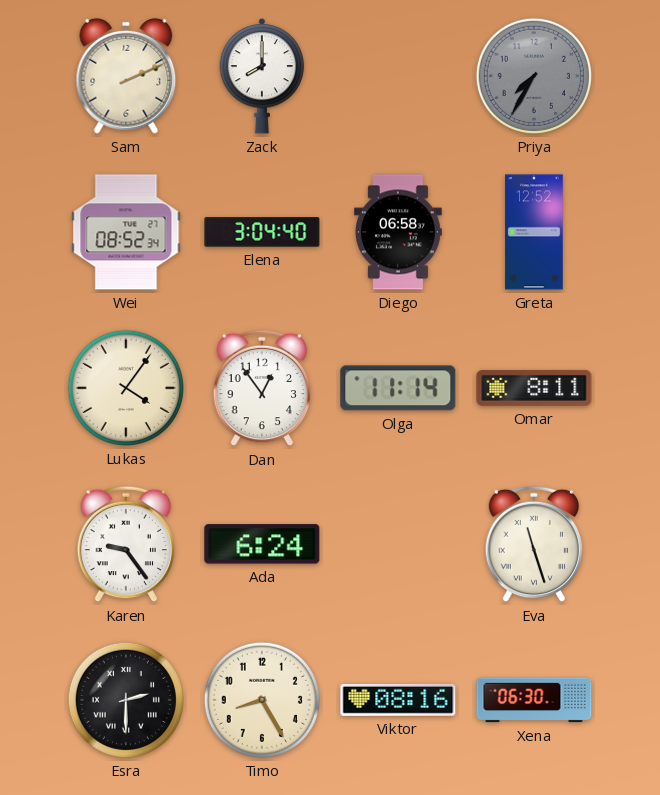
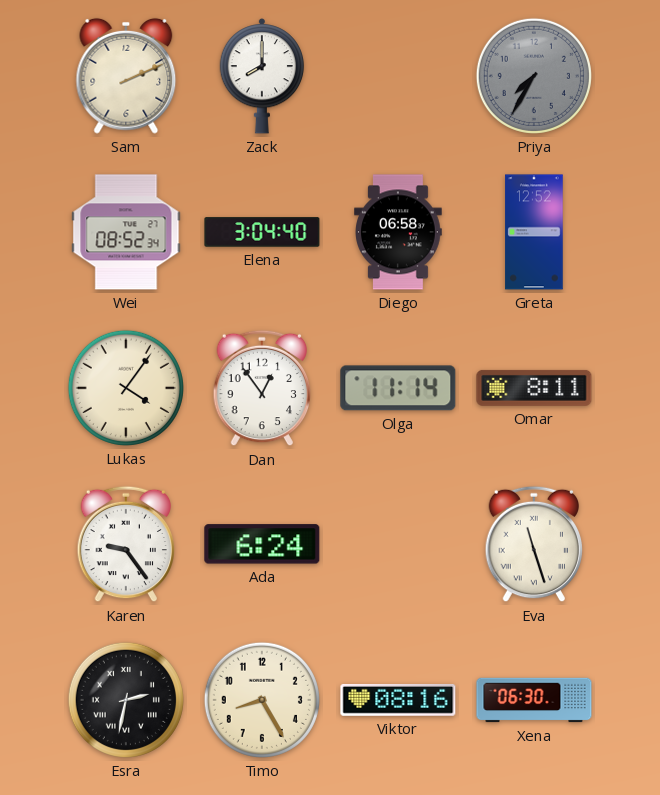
Esra: 2:30 -> 2:32 (126, 700)
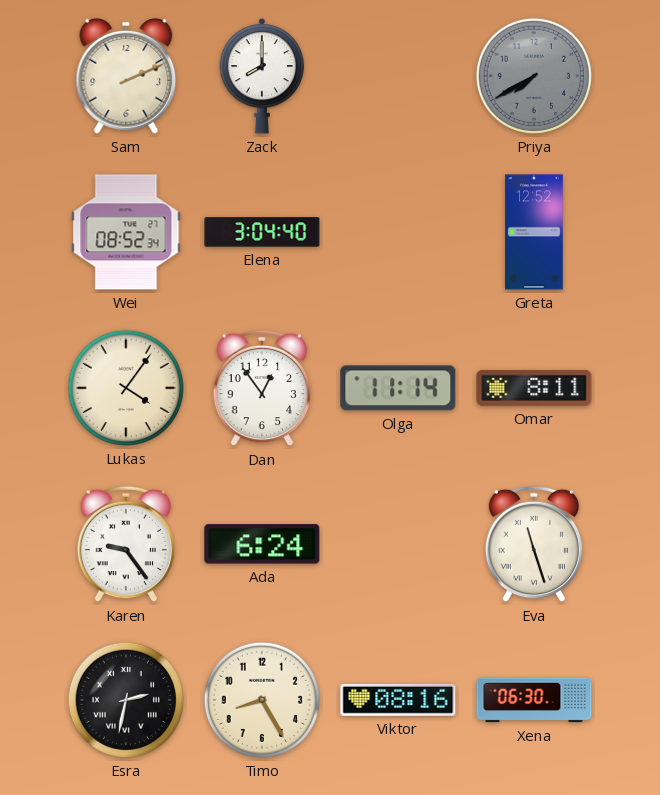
Priya: 7:35 -> 7:40 (534, 76)
Diego: 06:58 -> none (399, 232)
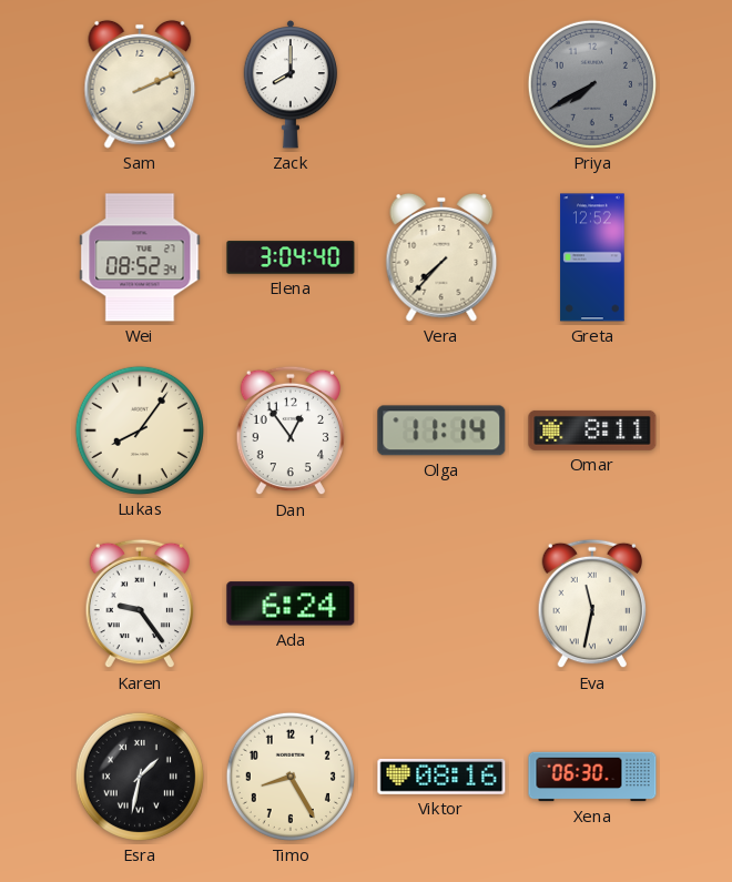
Vera: none -> 7:37 (441, 257)
Lukas: 4:06 -> 8:06 (140, 430)
Eva: 11:27 -> 11:32 (592, 604)
Esra: 2:32 -> 1:32 (140, 777)
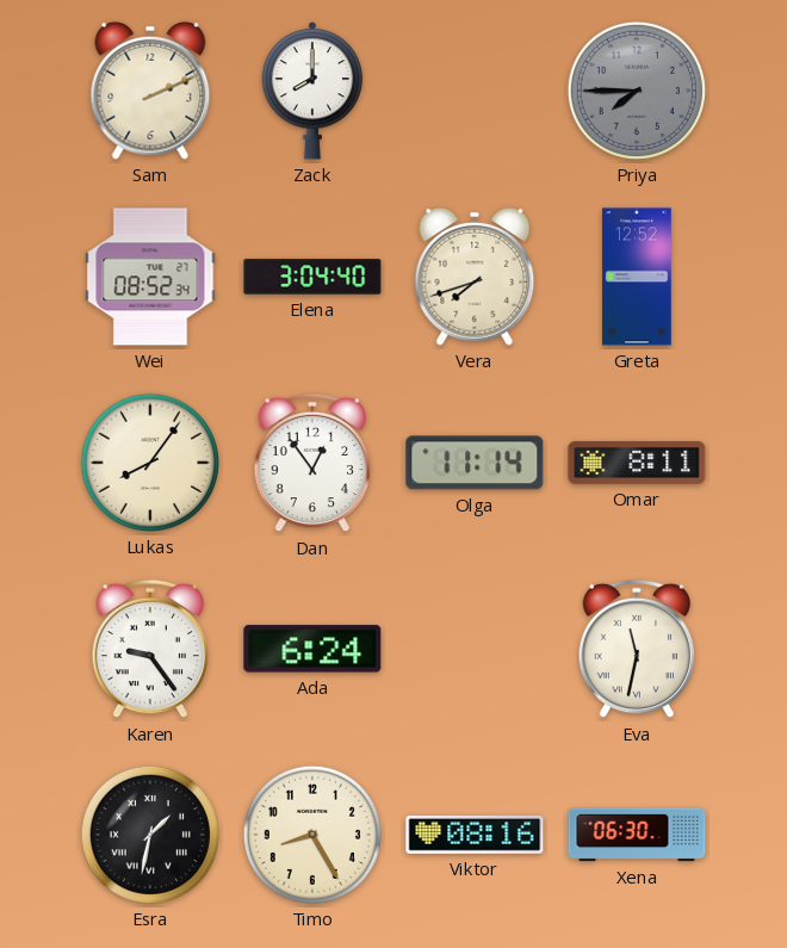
Priya: 7:40 -> 7:45 (637, 91)
Vera: 7:37 -> 7:42 (475, 277)
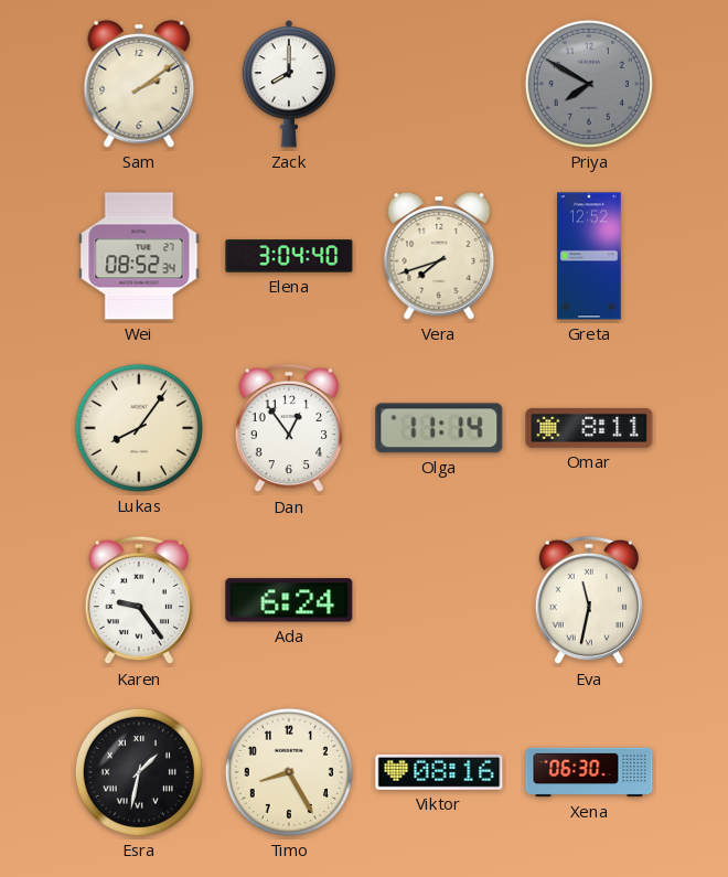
Sam: 2:11 -> 2:09 (139, 84)
Priya: 7:45 -> 7:50 (589, 84)
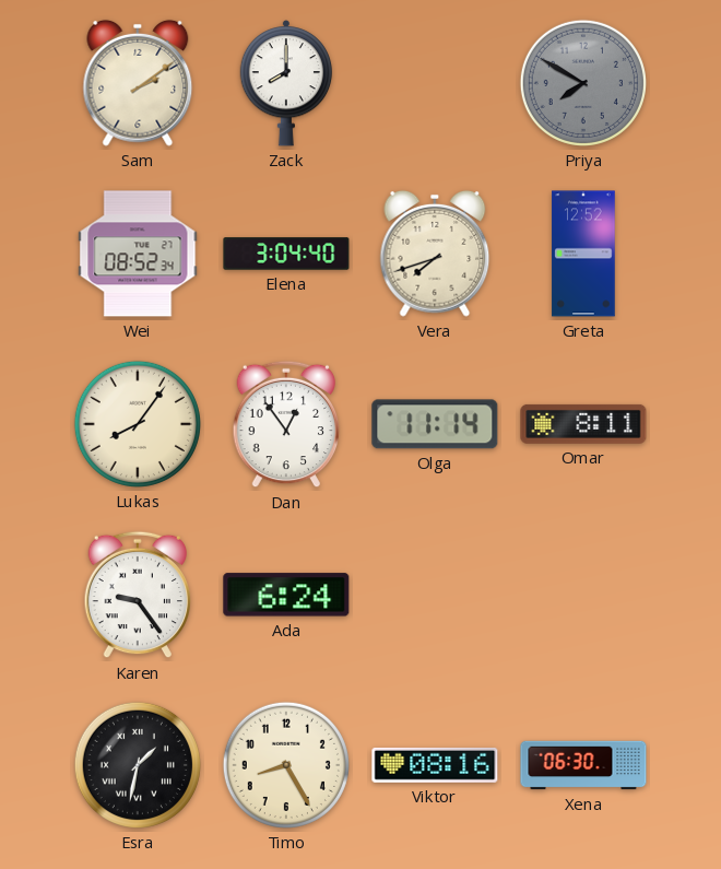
Eva: 11:32 -> none (589, 600)
